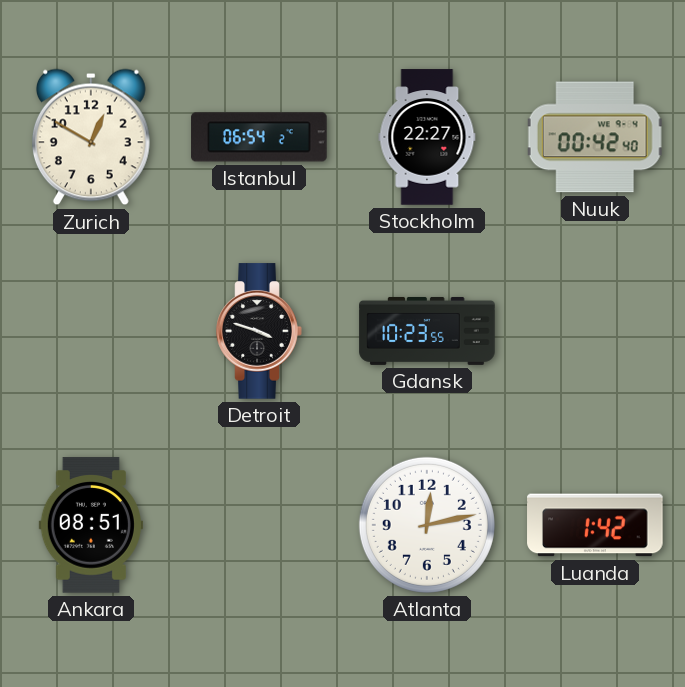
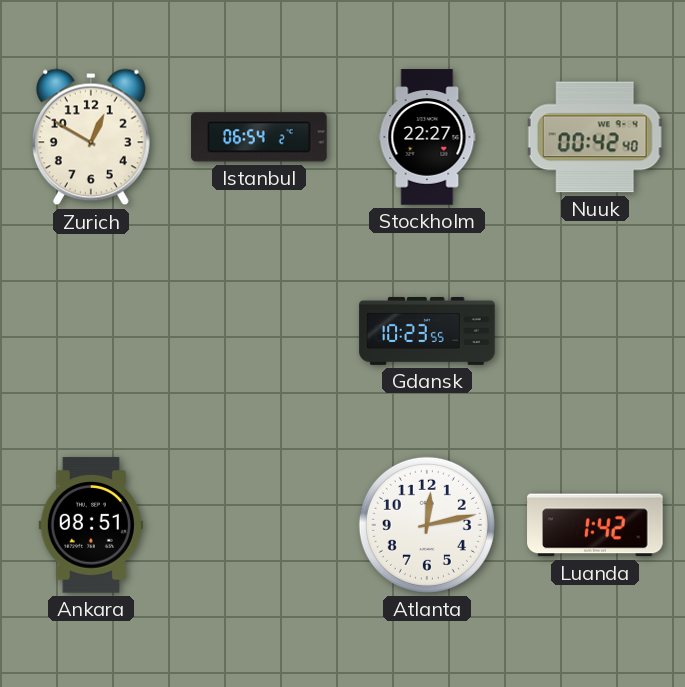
Detroit: 3:48 -> none (259, 331)
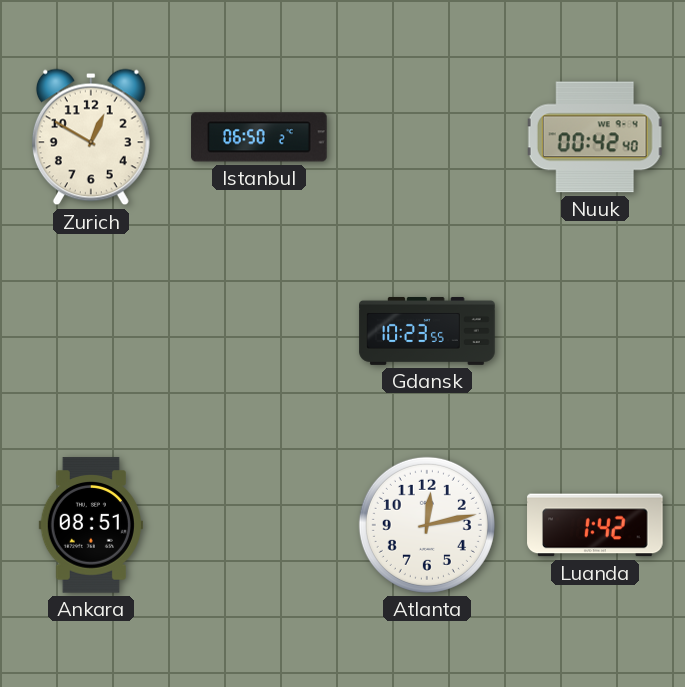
Istanbul: 06:54 -> 06:50 (259, 137)
Stockholm: 22:27 -> none (427, 137)
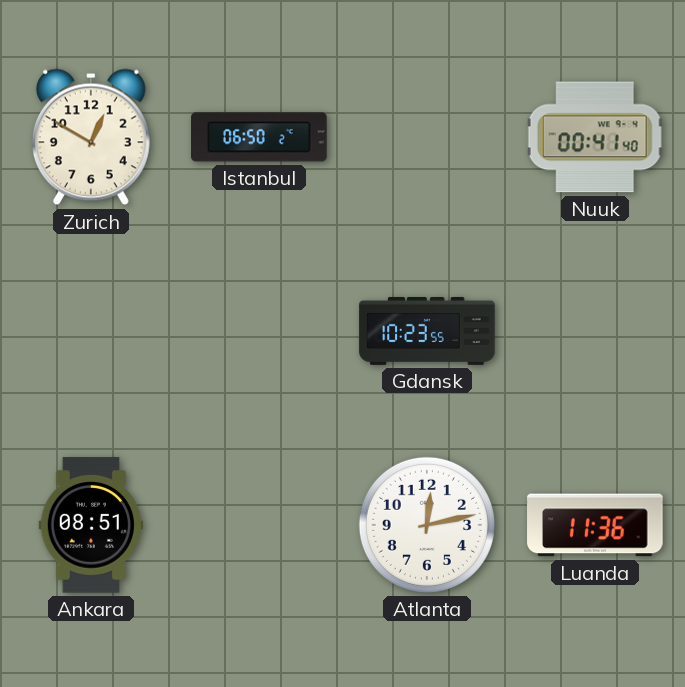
Nuuk: 00:42 -> 00:41 (595, 137)
Luanda: 1:42 -> 11:36 (595, 525)
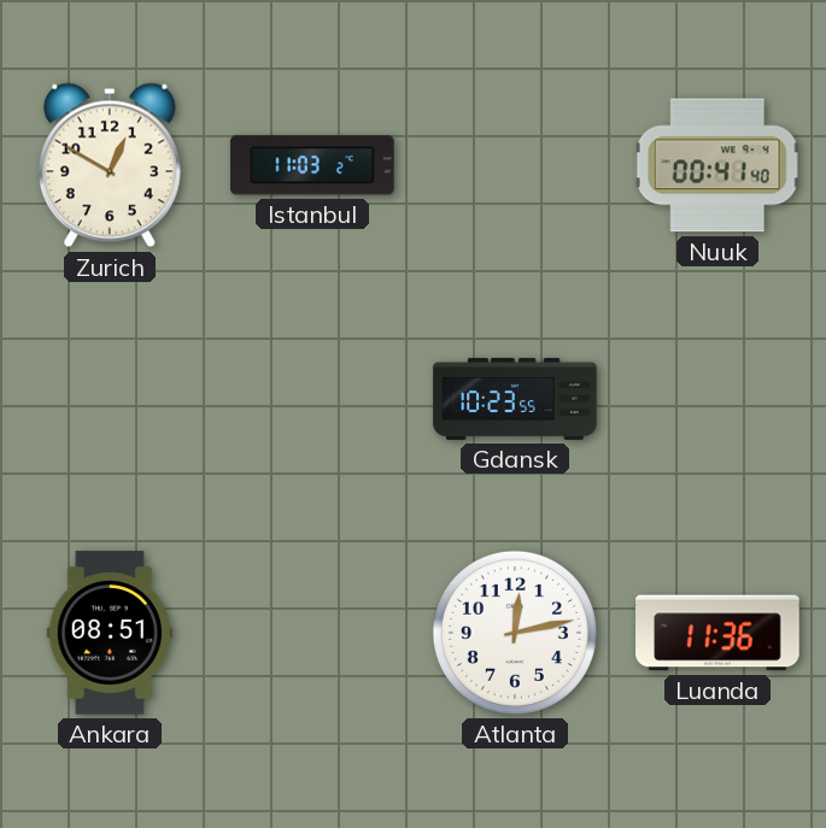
Istanbul: 06:50 -> 11:03 (312, 165)
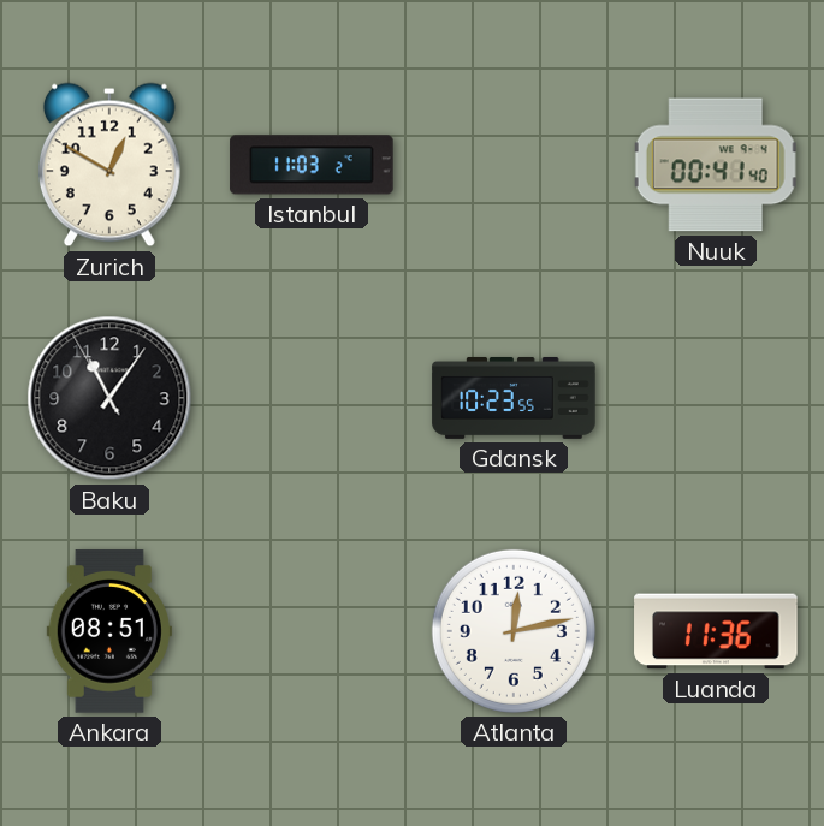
Baku: none -> 11:05 (109, 398)
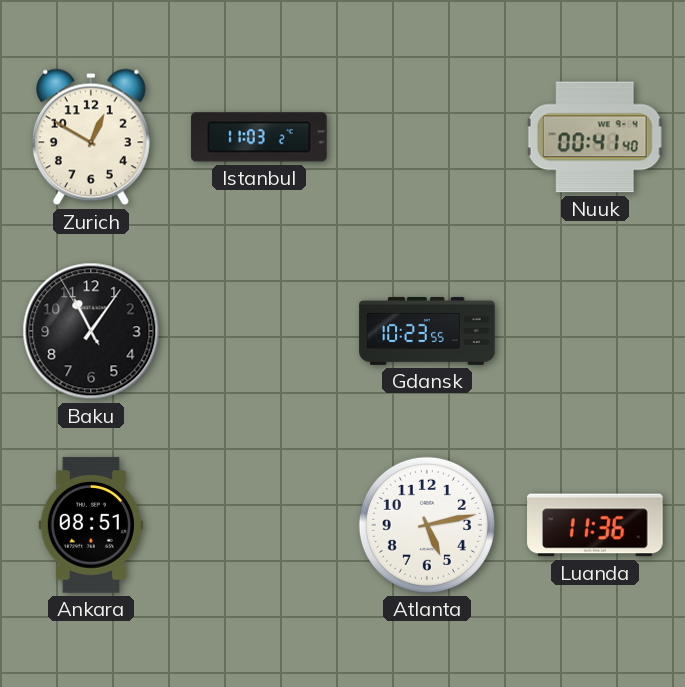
Atlanta: 12:13 -> 5:13 (427, 525)
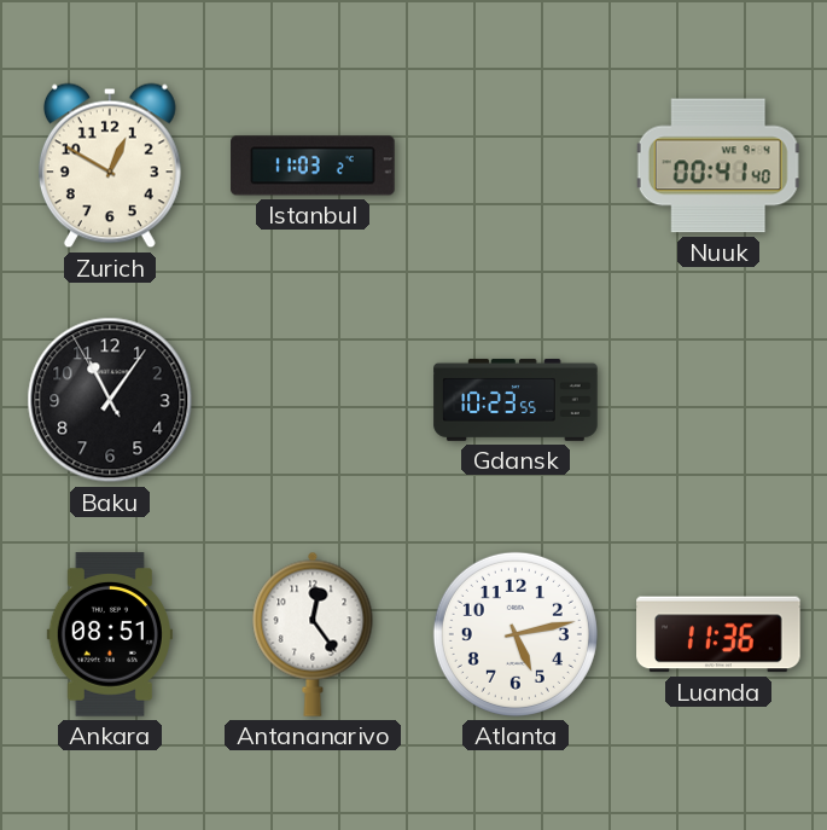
Antananarivo: none -> 12:24 (313, 634)
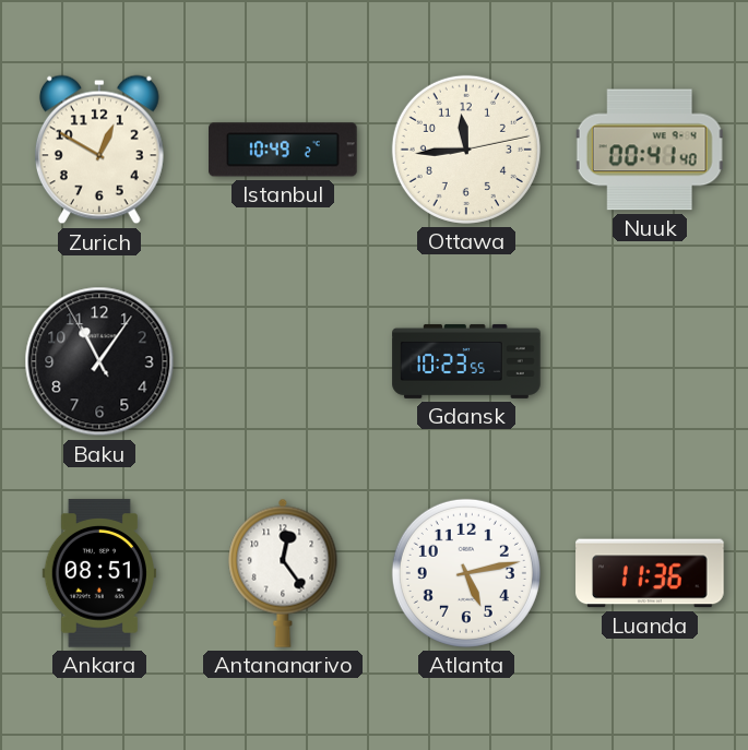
Istanbul: 11:03 -> 10:49 (283, 150)
Ottawa: none -> 11:44 (466, 150)
